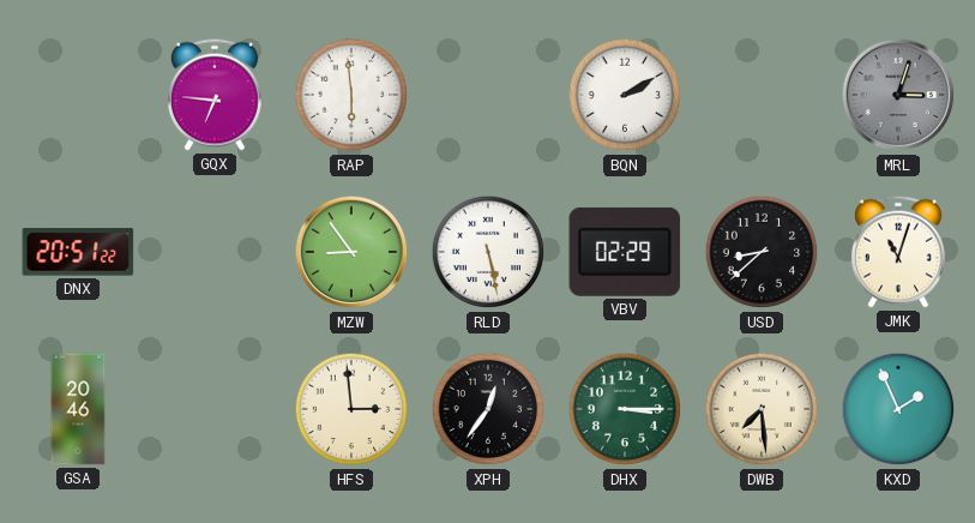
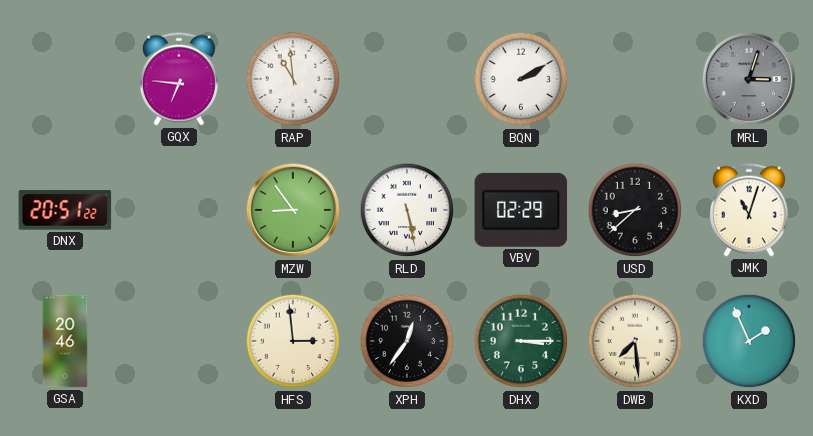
RAP: 5:59 -> 10:59 (293, 79)
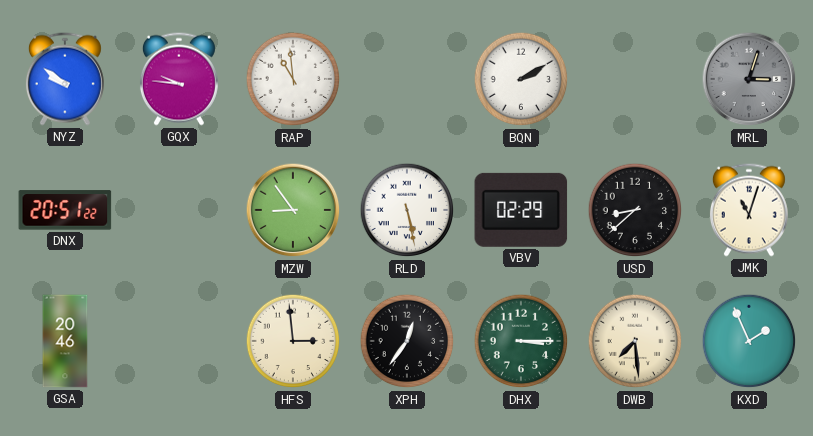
NYZ: none -> 9:51 (65, 79)
GQX: 6:46 -> 9:46 (179, 79)
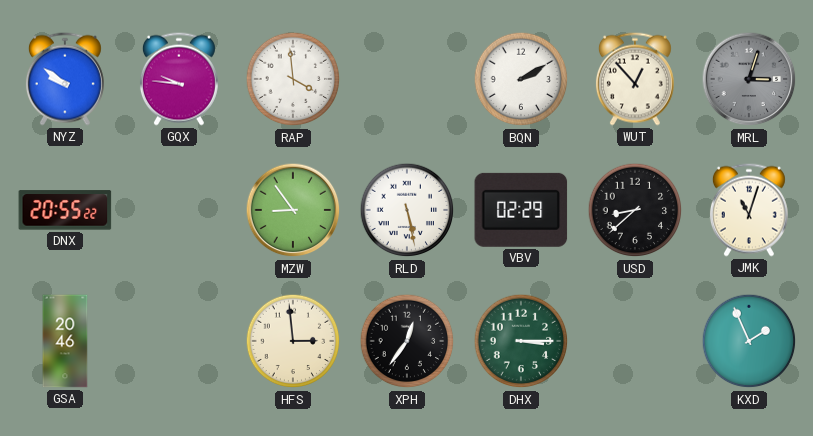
RAP: 10:59 -> 3:59 (293, 79)
WUT: none -> 12:53 (635, 79)
DNX: 20:51 -> 20:55 (65, 210)
DWB: 7:29 -> none (635, 341)
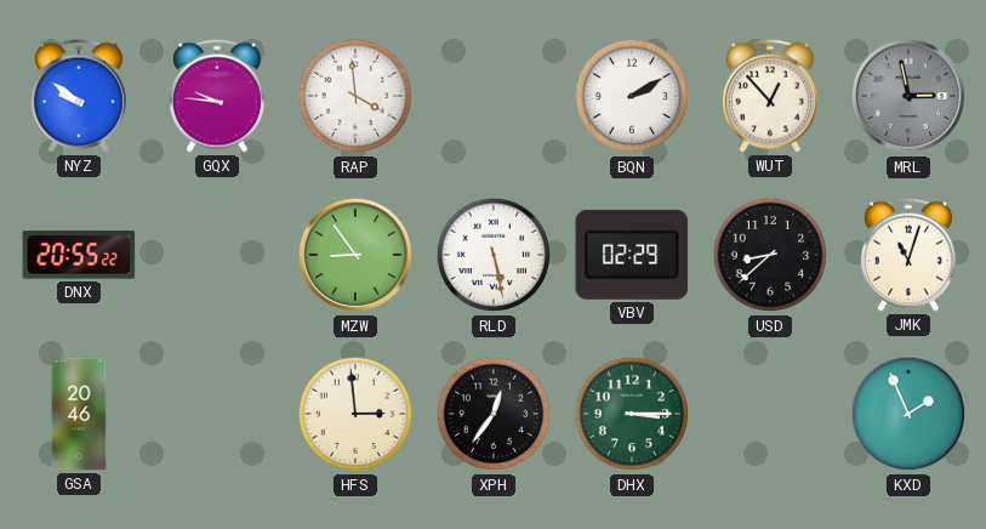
MRL: 3:03 -> 2:58 (908, 96)
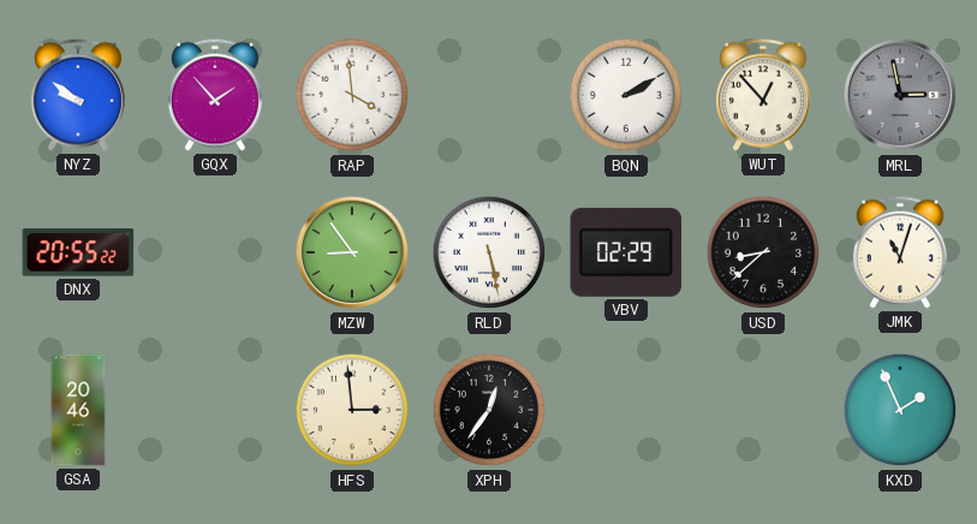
GQX: 9:46 -> 1:53 (215, 95)
DHX: 3:15 -> none (632, 414)
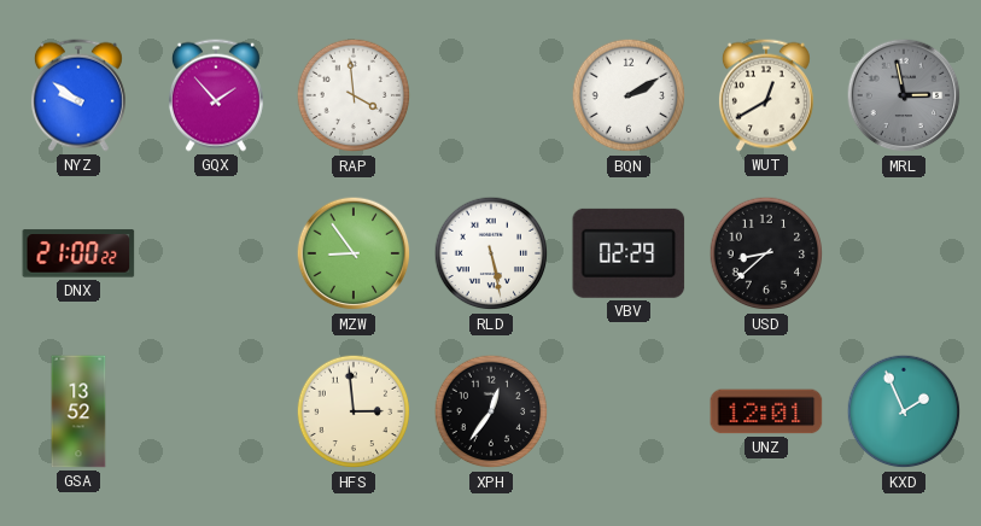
WUT: 12:53 -> 12:40 (766, 95)
DNX: 20:55 -> 21:00 (78, 253)
JMK: 11:03 -> none (900, 252)
GSA: 20:46 -> 13:52 (78, 411)
UNZ: none -> 12:01 (766, 411)
